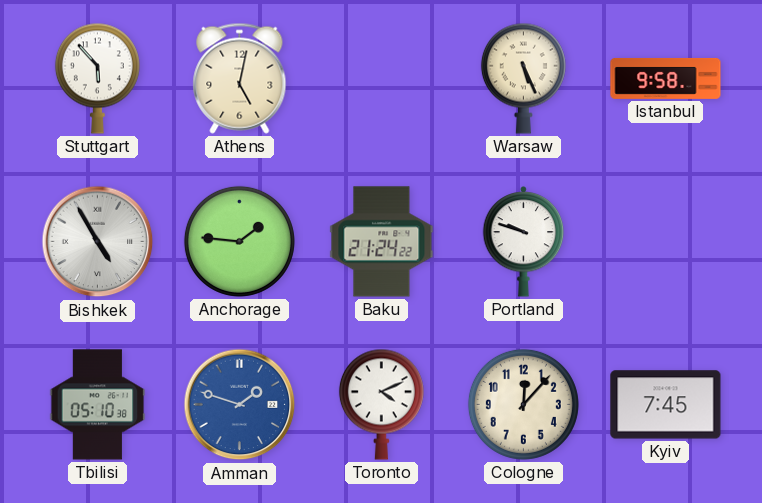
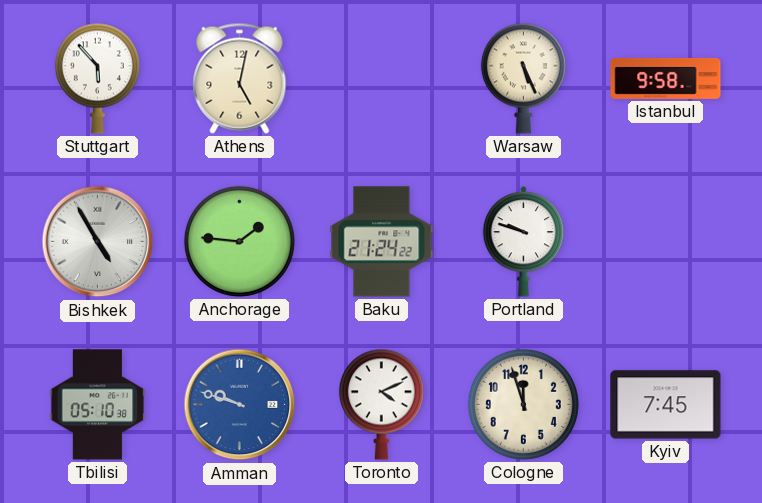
Amman: 1:48 -> 9:48 (240, 405)
Cologne: 12:07 -> 11:57 (523, 404)
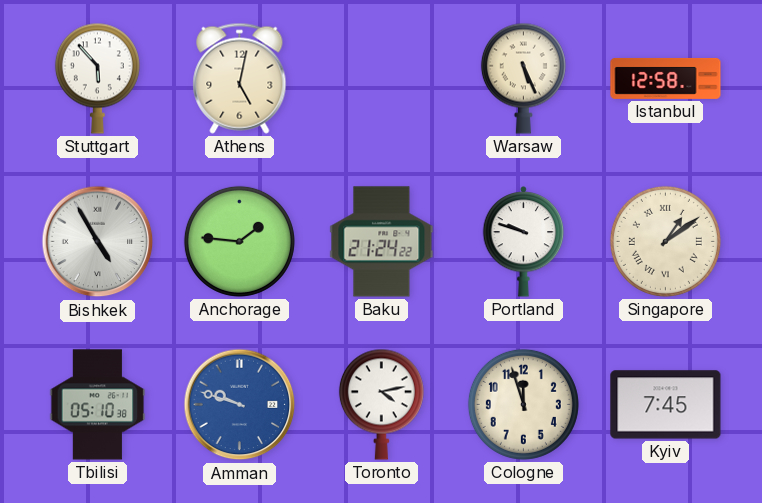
Istanbul: 9:58 -> 12:58 (666, 78)
Singapore: none -> 1:09 (665, 241)
Toronto: 4:11 -> 4:13 (381, 404)
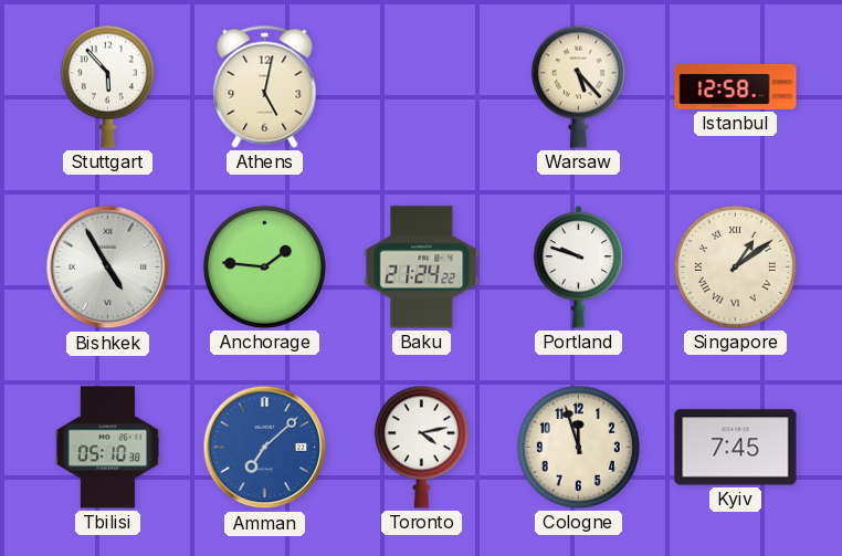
Warsaw: 5:26 -> 5:23 (578, 86)
Amman: 9:48 -> 7:08 (265, 448)
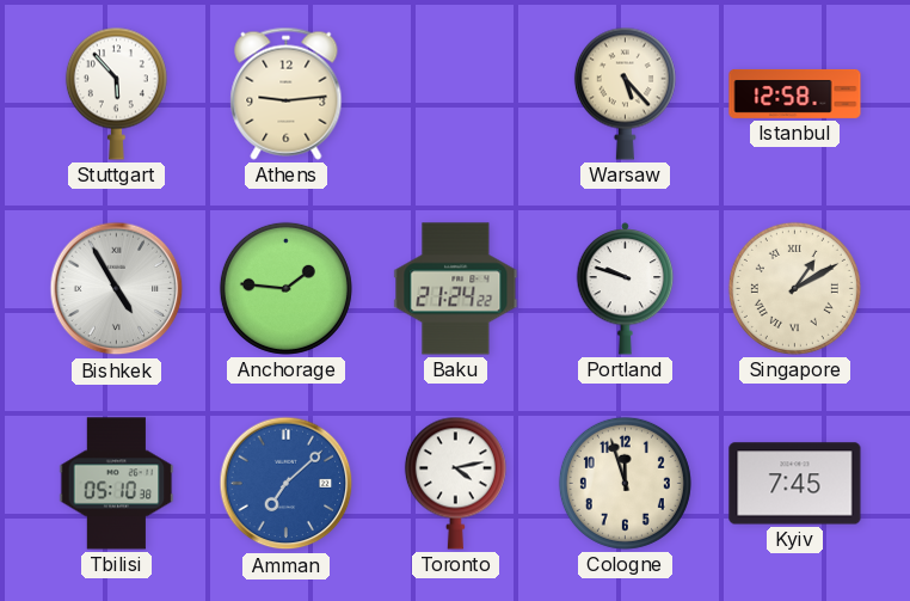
Athens: 5:02 -> 9:14 (287, 93)
Singapore: 1:09 -> 1:10 (794, 288)
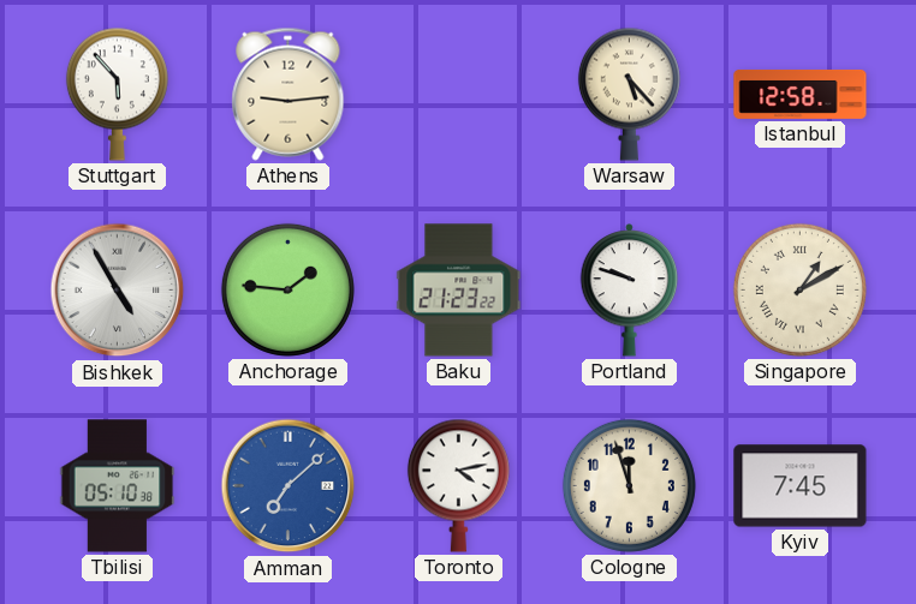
Baku: 21:24 -> 21:23 (459, 291)
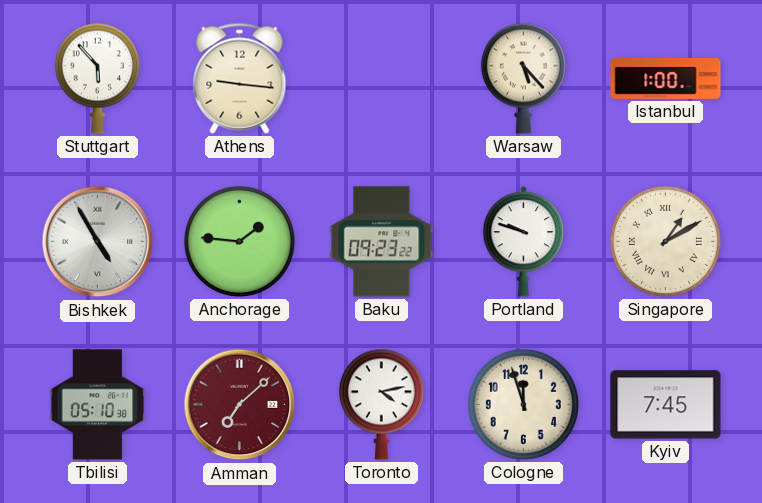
Athens: 9:14 -> 9:16 (240, 78)
Istanbul: 12:58 -> 1:00 (666, 78)
Baku: 21:23 -> 09:23 (382, 242)
Amman dial: blue -> burgundy (240, 405)
